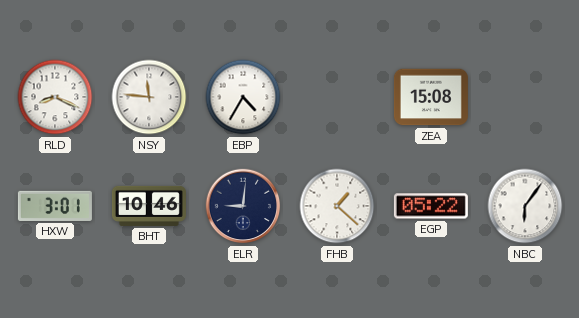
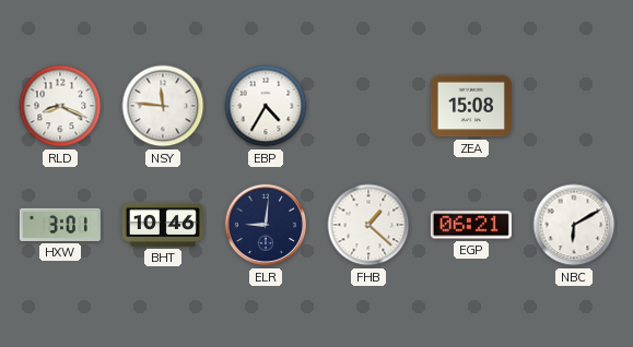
EGP: 05:22 -> 06:21 (471, 225)
NBC: 6:06 -> 6:10 (574, 225)
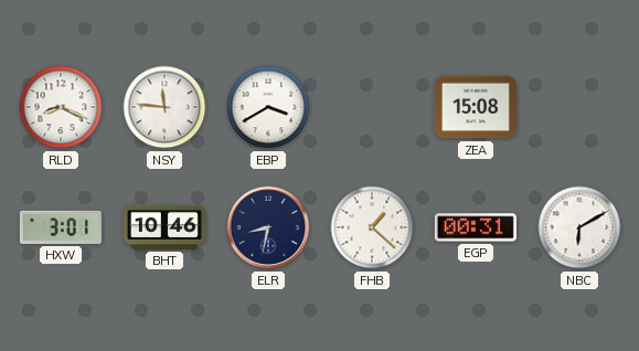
EBP: 4:35 -> 3:40 (268, 107)
ELR: 9:01 -> 8:32 (268, 227)
EGP: 06:21 -> 00:31 (476, 227)
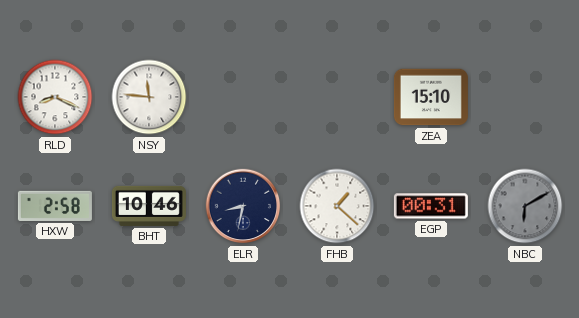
EBP: 3:40 -> none (268, 107)
ZEA: 15:08 -> 15:10 (431, 97)
HXW: 3:01 -> 2:58 (55, 206)
NBC dial: white -> grey (525, 206)
